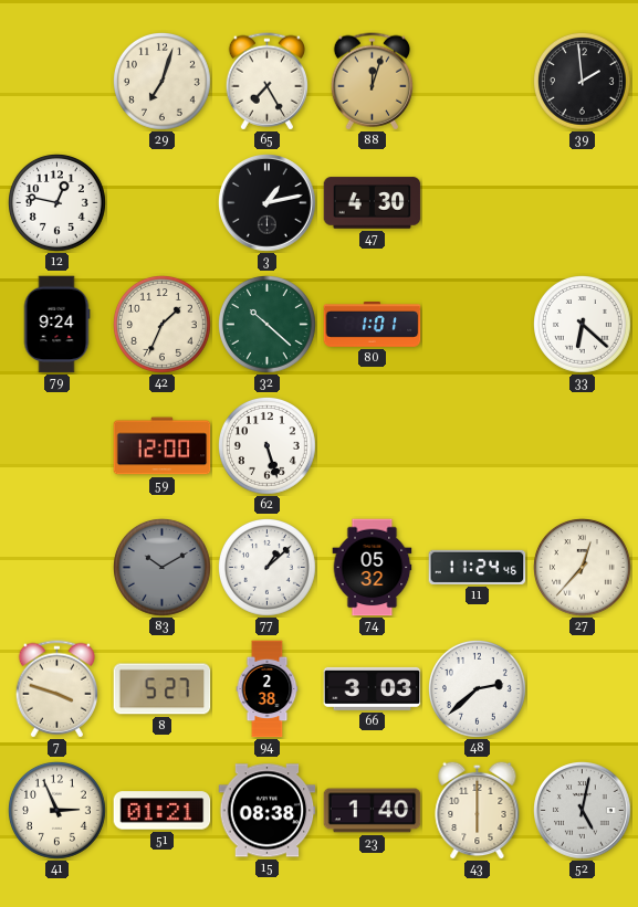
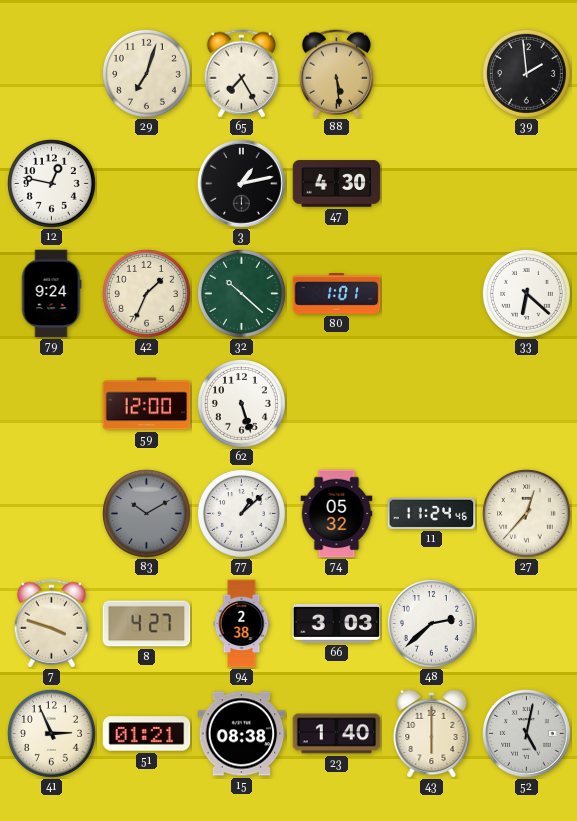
88: 12:03 -> 5:29 (336, 74)
8: 5:27 -> 4:27 (147, 624)
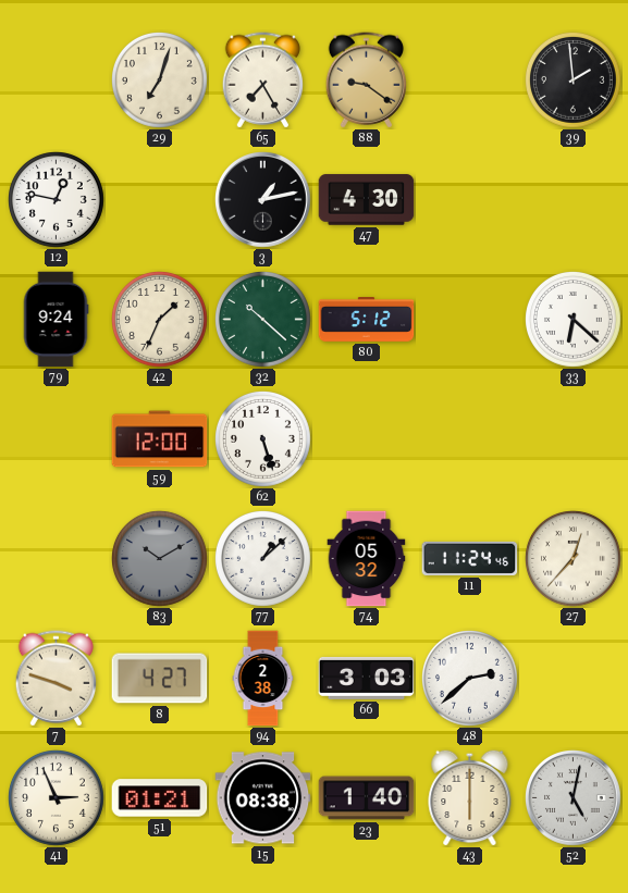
88: 5:29 -> 9:21 (366, 80)
80: 1:01 -> 5:12 (367, 320)
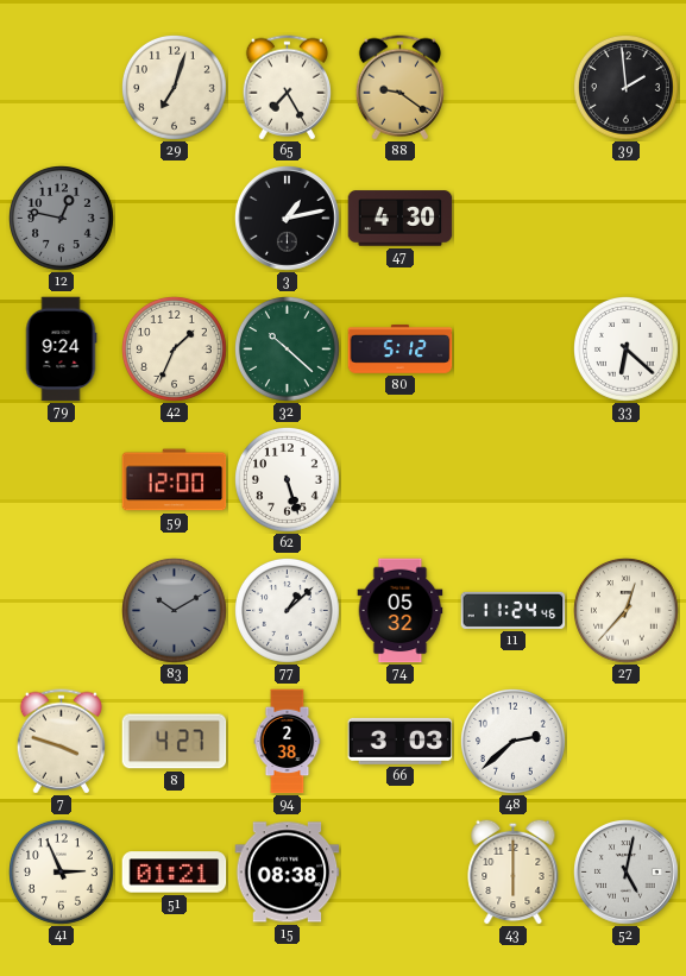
12 dial: white -> grey (62, 219)
23: 1:40 -> none (367, 798)
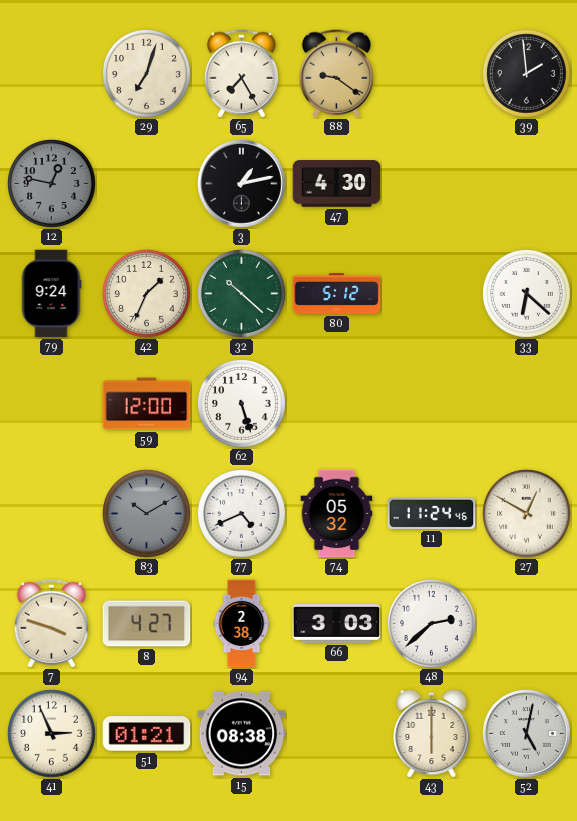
77: 1:08 -> 4:41 (242, 514)
27: 12:37 -> 12:50 (527, 514)
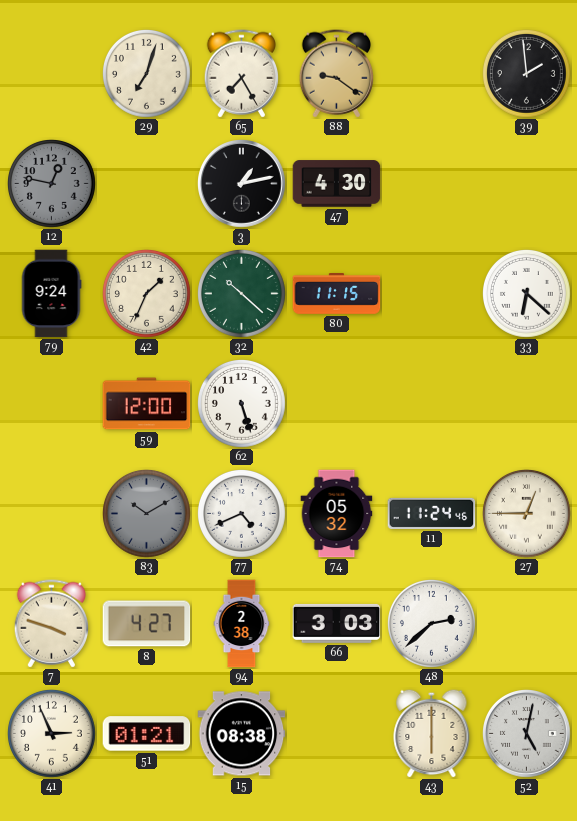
80: 5:12 -> 11:15 (337, 294)
27: 12:50 -> 12:45 (527, 514)
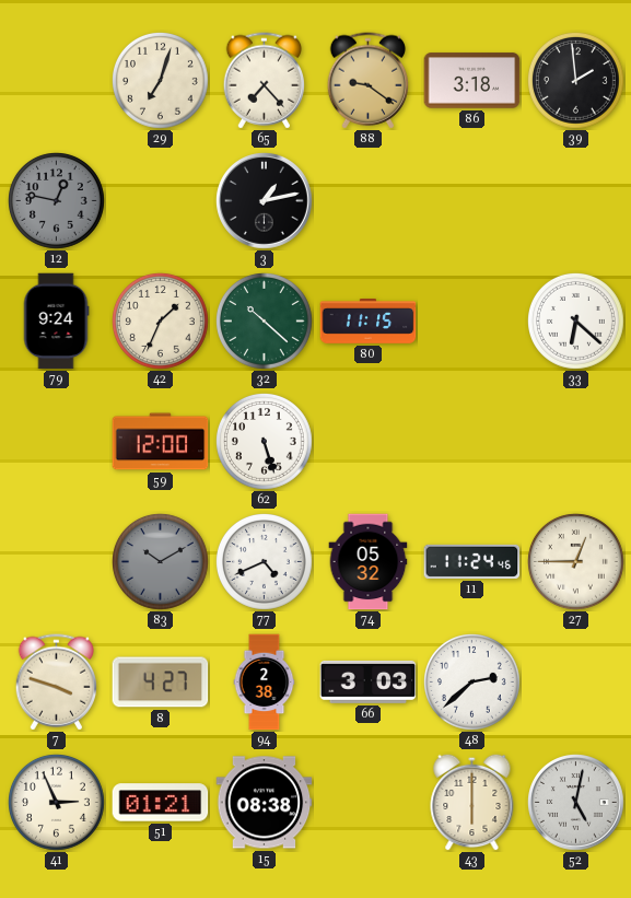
65: 7:25 -> 7:23 (264, 81)
86: none -> 3:18 (472, 81)
47: 4:30 -> none (337, 184)
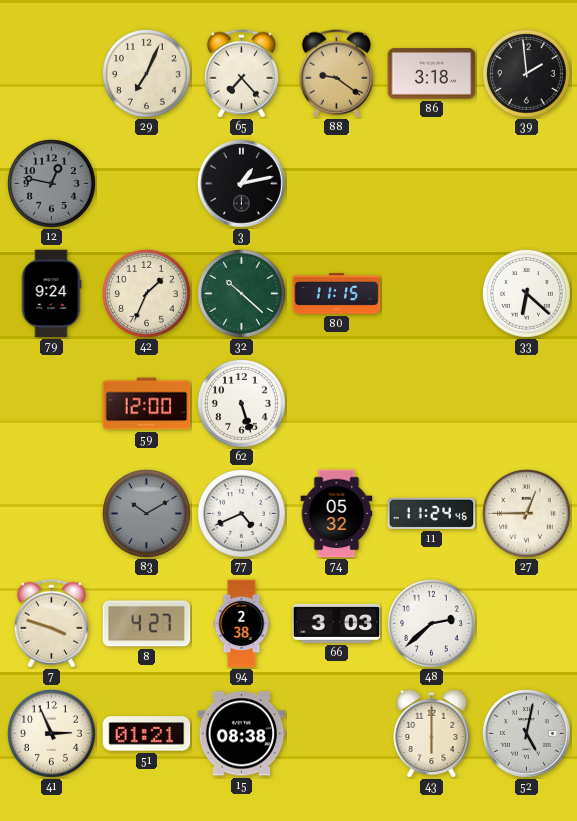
29: 7:03 -> 7:04 (147, 74)
